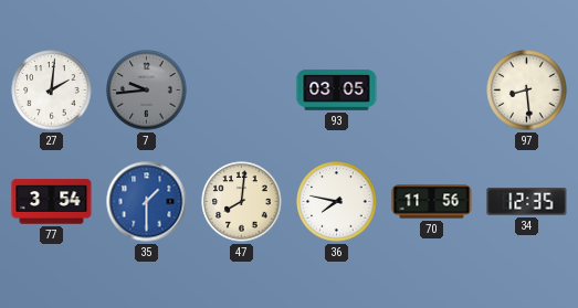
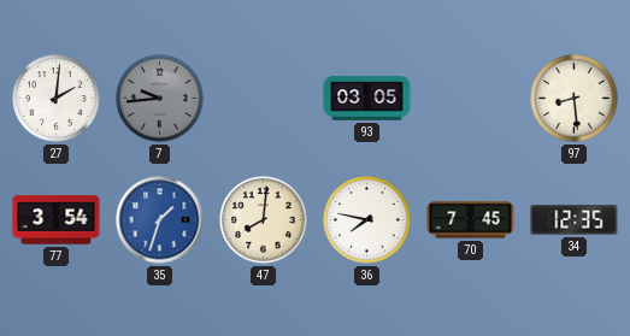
35: 1:30 -> 1:33 (160, 220)
70: 11:56 -> 7:45 (471, 220)
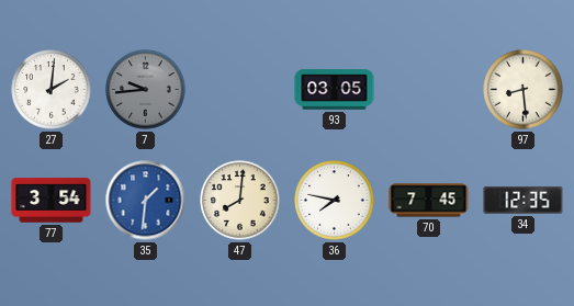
35: 1:33 -> 1:31 (146, 201)
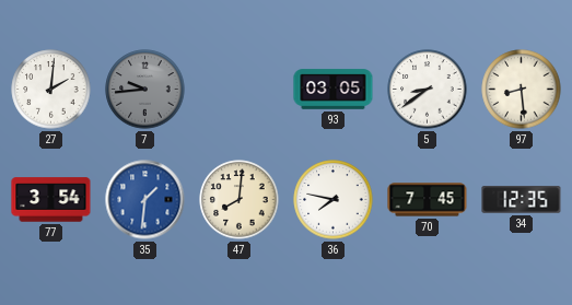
5: none -> 8:39 (428, 90)
